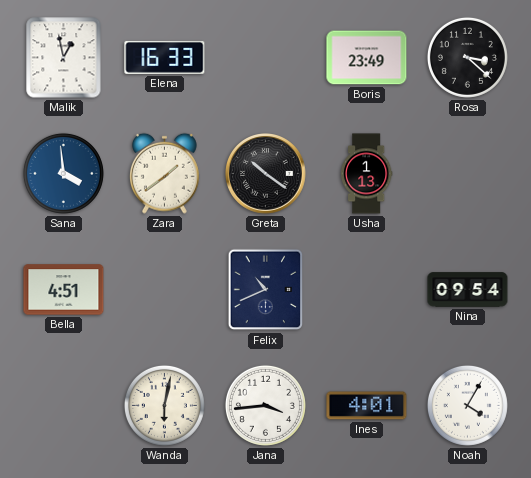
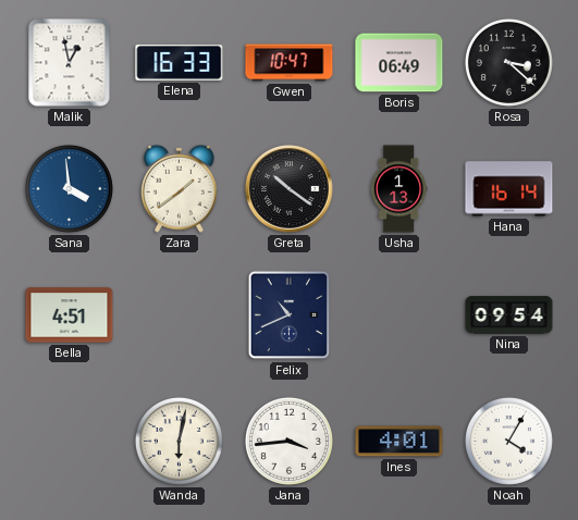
Gwen: none -> 10:47 (290, 63)
Boris: 23:49 -> 06:49 (399, 63)
Hana: none -> 16:14 (509, 189)
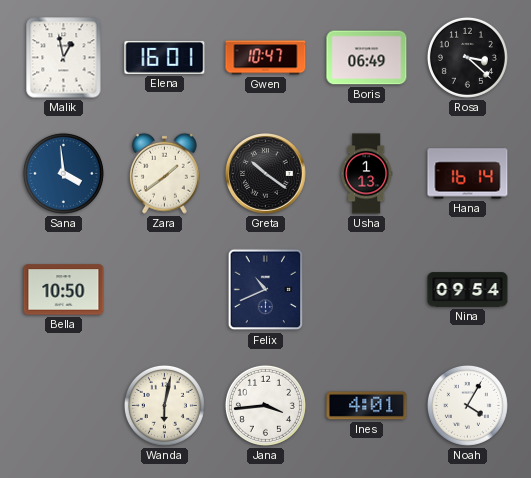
Elena: 16:33 -> 16:01 (165, 57)
Bella: 4:51 -> 10:50 (64, 290)
